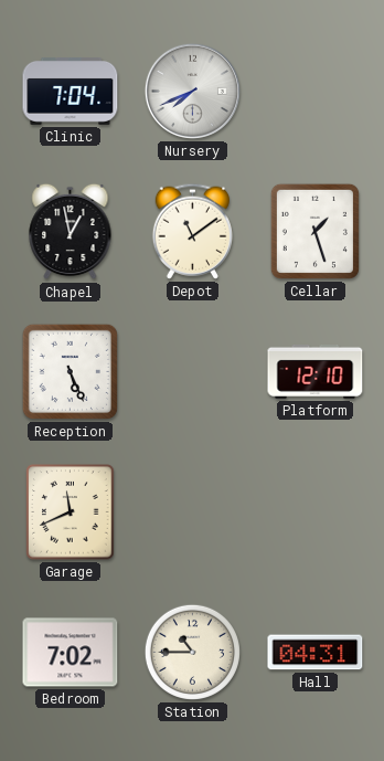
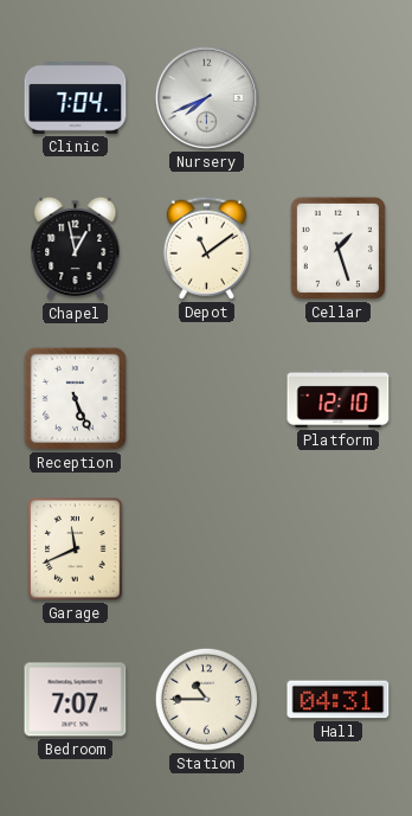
Bedroom: 7:02 -> 7:07 (76, 700)
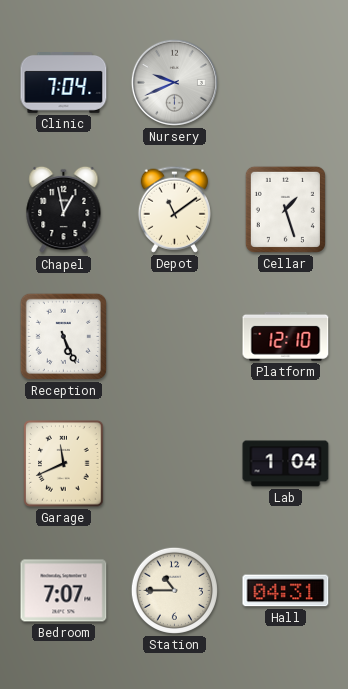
Nursery: 7:41 -> 9:41 (174, 82)
Lab: none -> 1:04 (286, 464)
